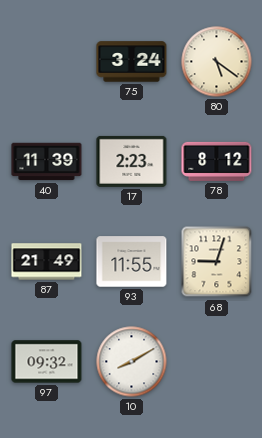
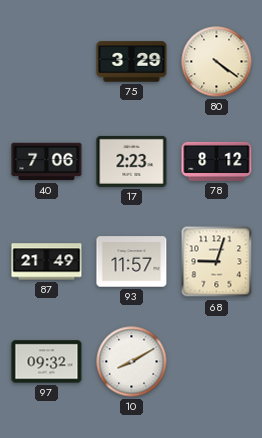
75: 3:24 -> 3:29 (132, 62)
80: 5:21 -> 4:21 (217, 62)
40: 11:39 -> 7:06 (47, 162)
93: 11:55 -> 11:57 (132, 262)
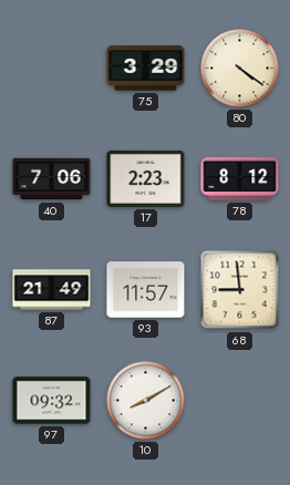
68: 9:03 -> 8:59 (240, 290)
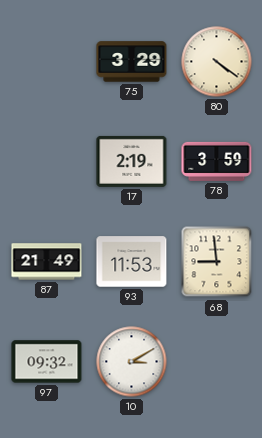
40: 7:06 -> none (52, 179)
17: 2:23 -> 2:19 (132, 161)
78: 8:12 -> 3:59 (217, 161)
93: 11:57 -> 11:53 (132, 262)
10: 8:10 -> 3:10 (132, 362)
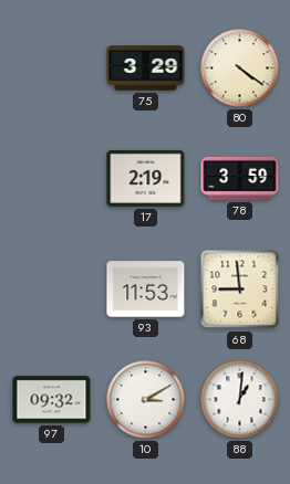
87: 21:49 -> none (47, 262)
88: none -> 1:01 (240, 400)
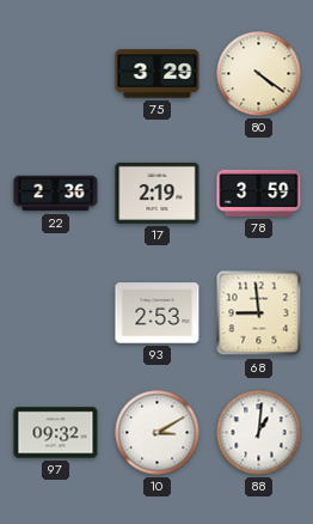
22: none -> 2:36 (56, 194)
93: 11:53 -> 2:53 (158, 313)
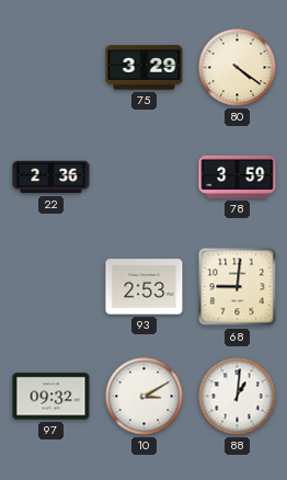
17: 2:19 -> none (158, 193)
68: 8:59 -> 9:01 (238, 287)
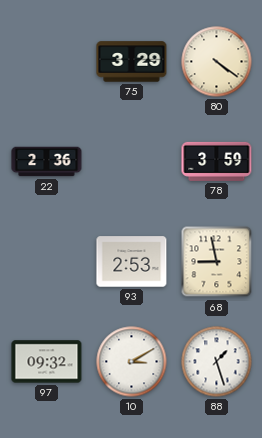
68: 9:01 -> 8:58 (217, 262)
88: 1:01 -> 1:27 (217, 362)
